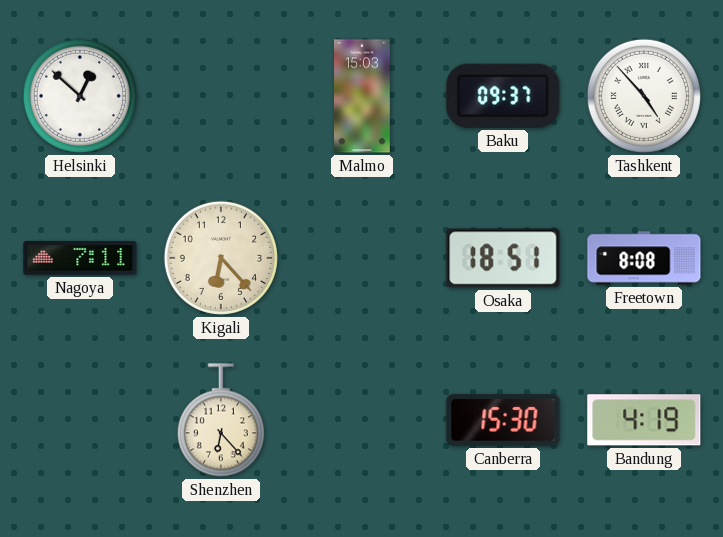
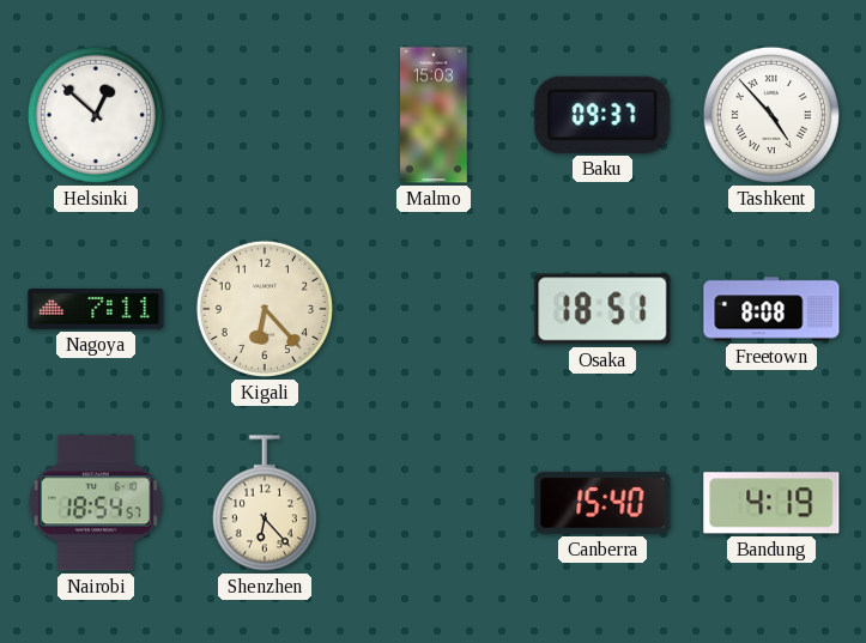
Nairobi: none -> 18:54 (96, 503)
Canberra: 15:30 -> 15:40 (602, 503)
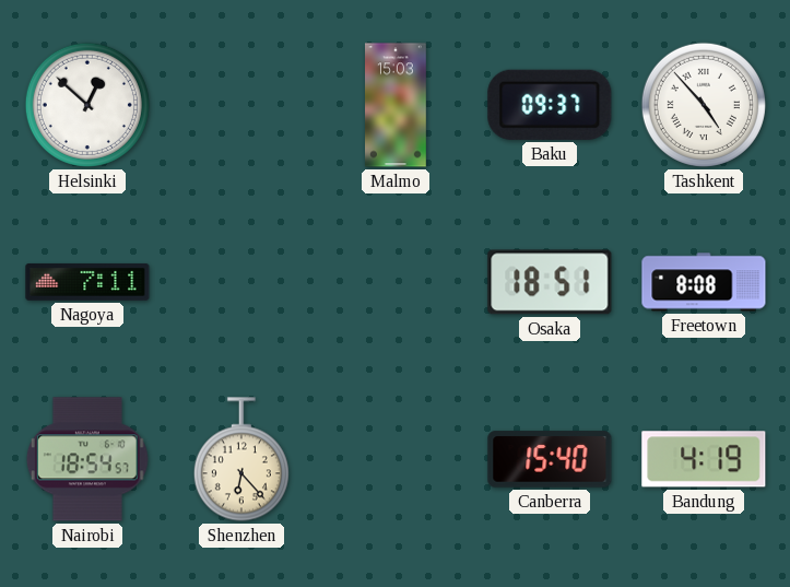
Kigali: 6:23 -> none (265, 309)
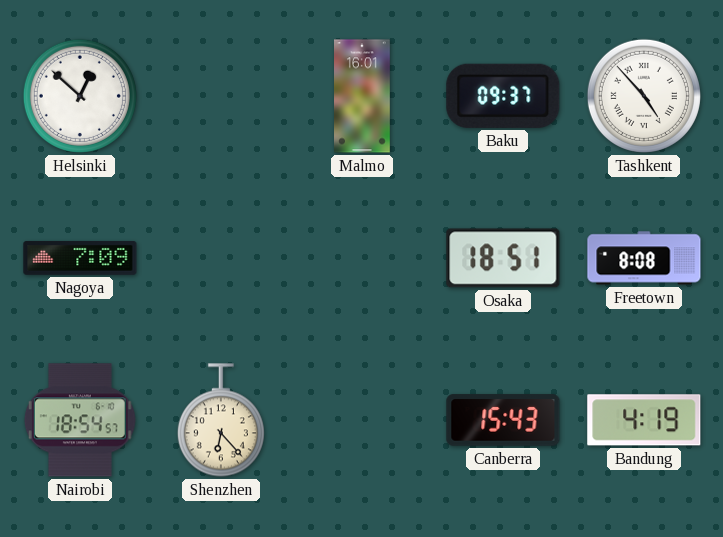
Malmo: 15:03 -> 16:01 (363, 96)
Nagoya: 7:11 -> 7:09 (80, 258)
Canberra: 15:40 -> 15:43 (503, 420)
